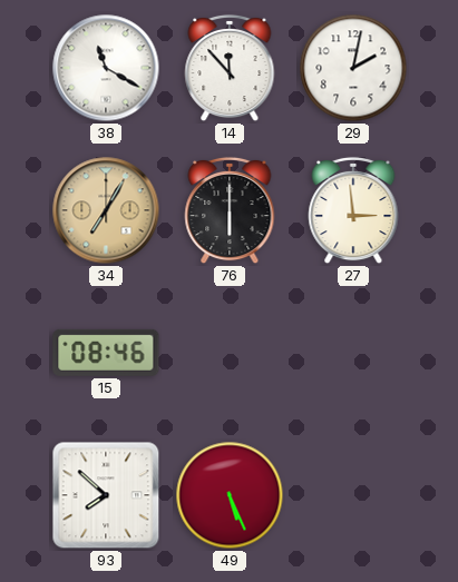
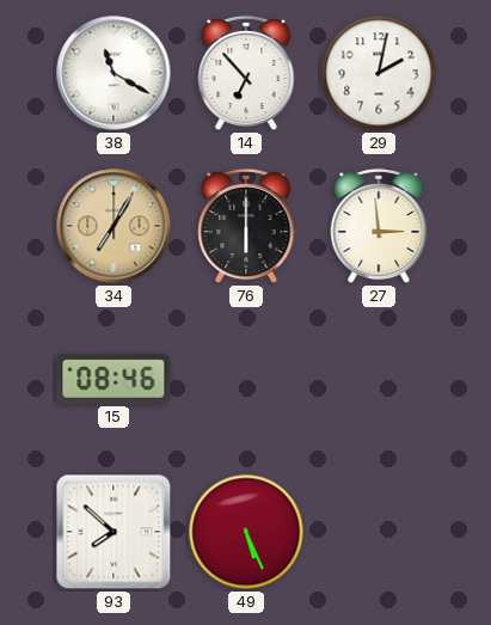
14: 11:53 -> 6:53 (246, 73)
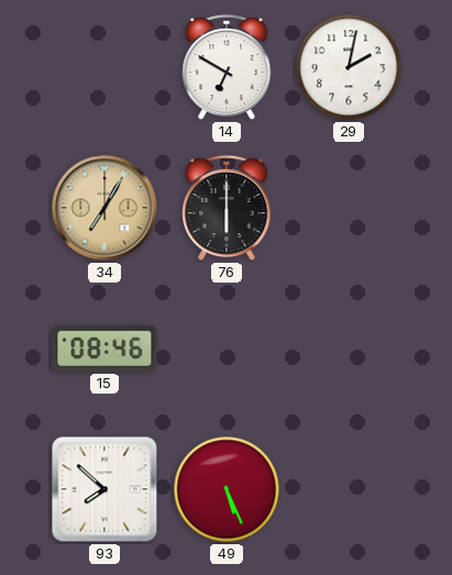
38: 11:20 -> none (113, 73)
14: 6:53 -> 6:50 (227, 67)
27: 2:59 -> none (379, 226)
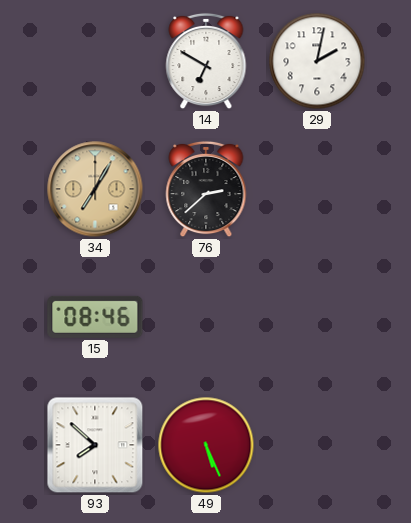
76: 6:00 -> 2:38 (206, 189)
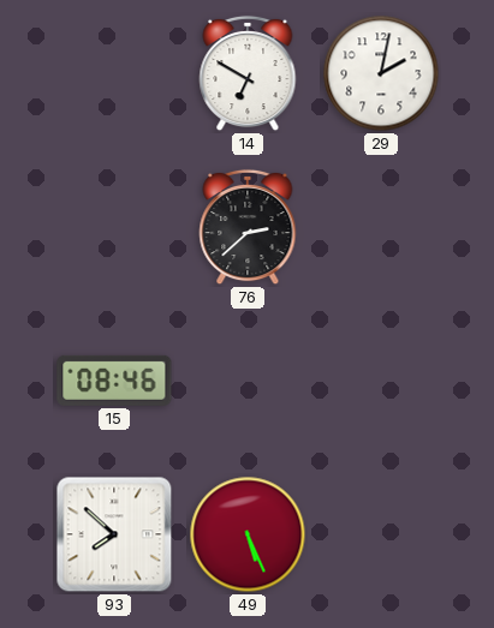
34: 7:05 -> none (95, 189)
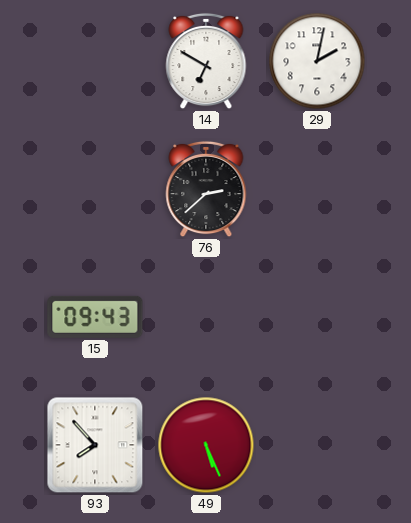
15: 08:46 -> 09:43 (95, 317)
93: 7:52 -> 7:53 (95, 445)
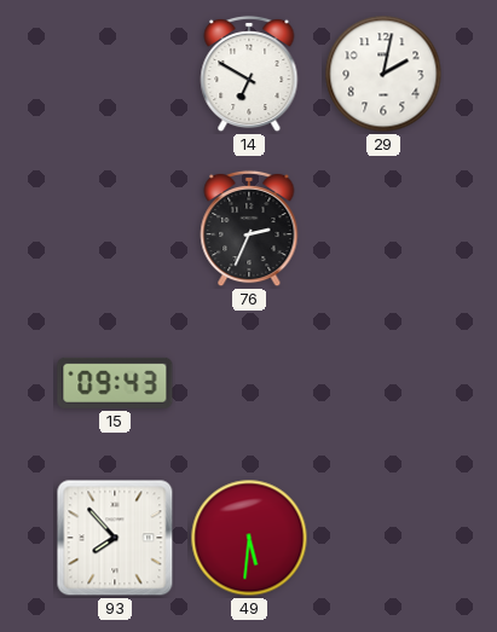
76: 2:38 -> 2:34 (249, 228)
49: 5:26 -> 5:31 (249, 538)
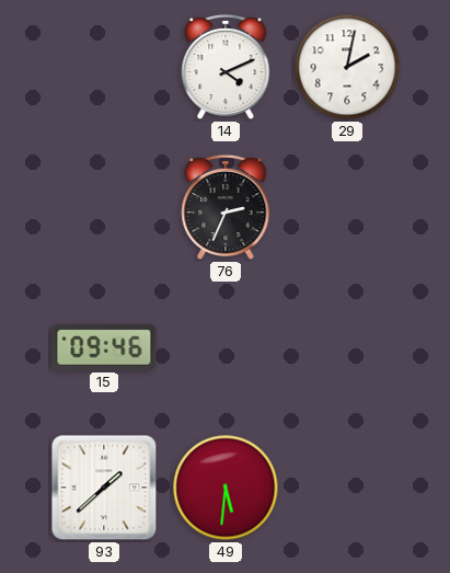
14: 6:50 -> 4:11 (226, 67)
15: 09:43 -> 09:46 (104, 347)
93: 7:53 -> 1:38 (104, 488)
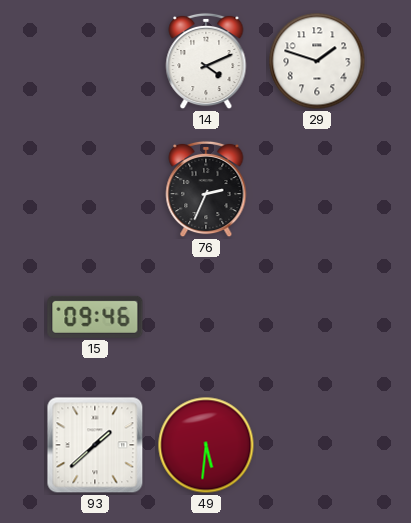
29: 2:02 -> 1:48 (317, 61)
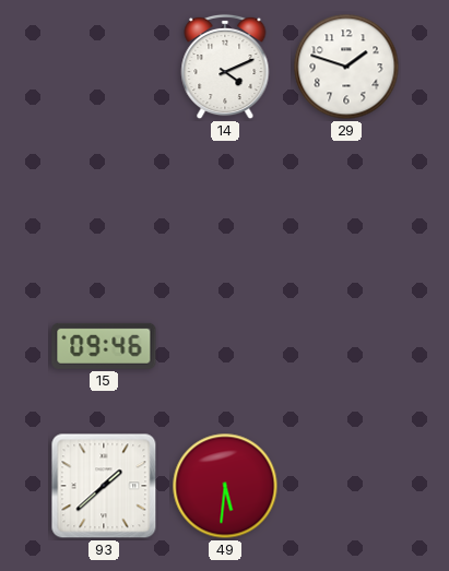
76: 2:34 -> none (206, 189)
